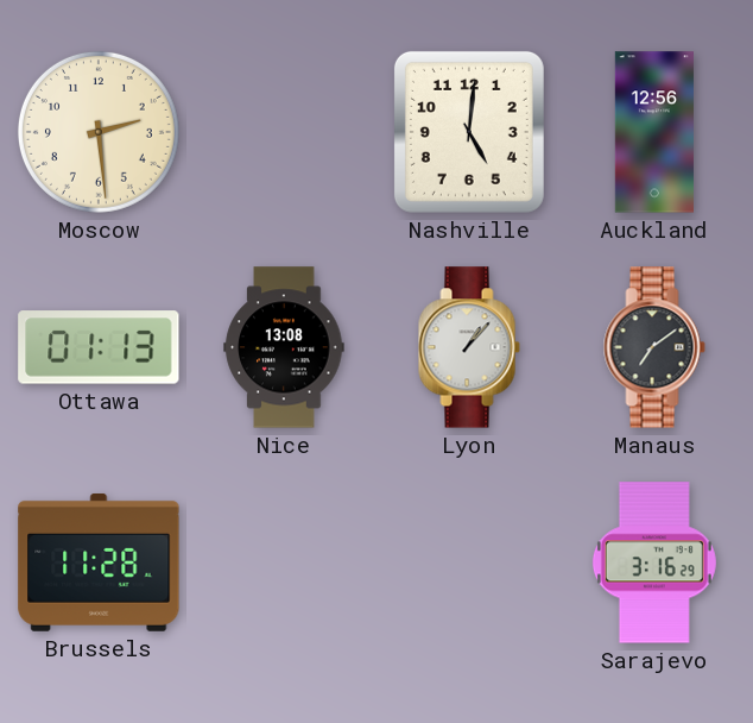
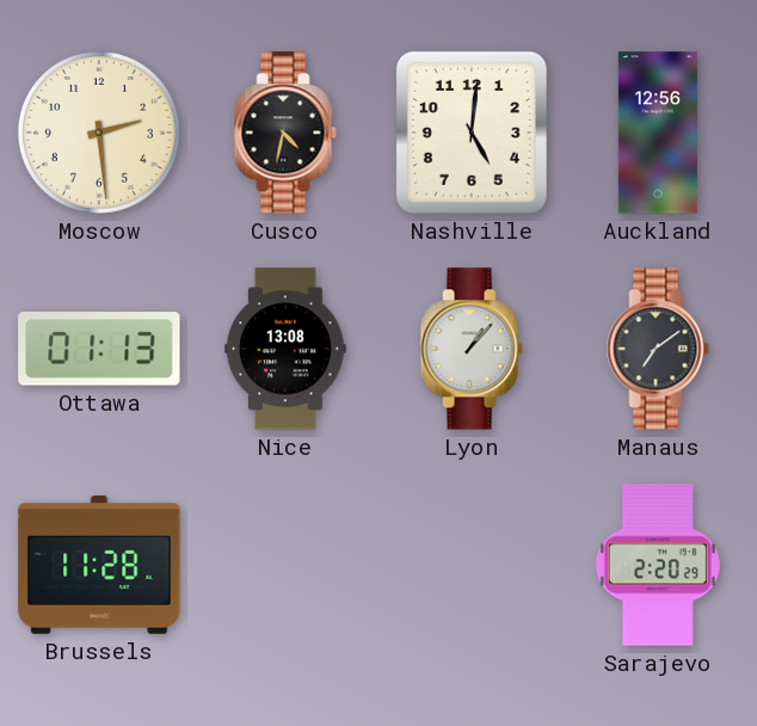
Cusco: none -> 4:32 (285, 133)
Sarajevo: 3:16 -> 2:20 (658, 565)
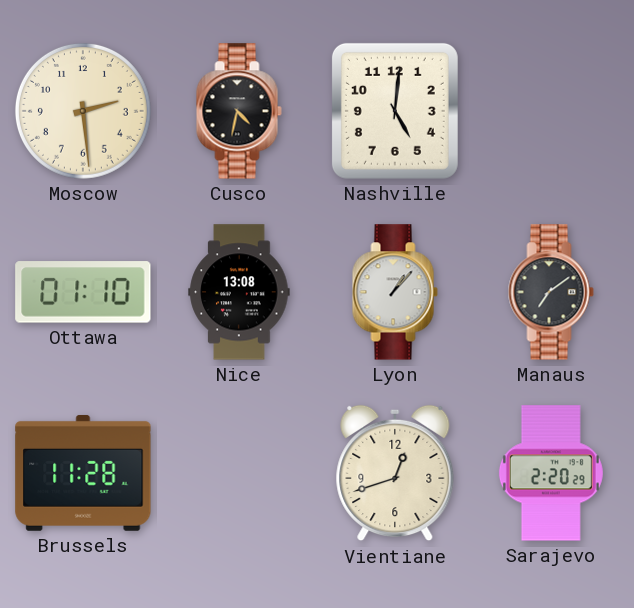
Auckland: 12:56 -> none (658, 133)
Ottawa: 01:13 -> 01:10 (83, 292)
Vientiane: none -> 12:42 (395, 473)
